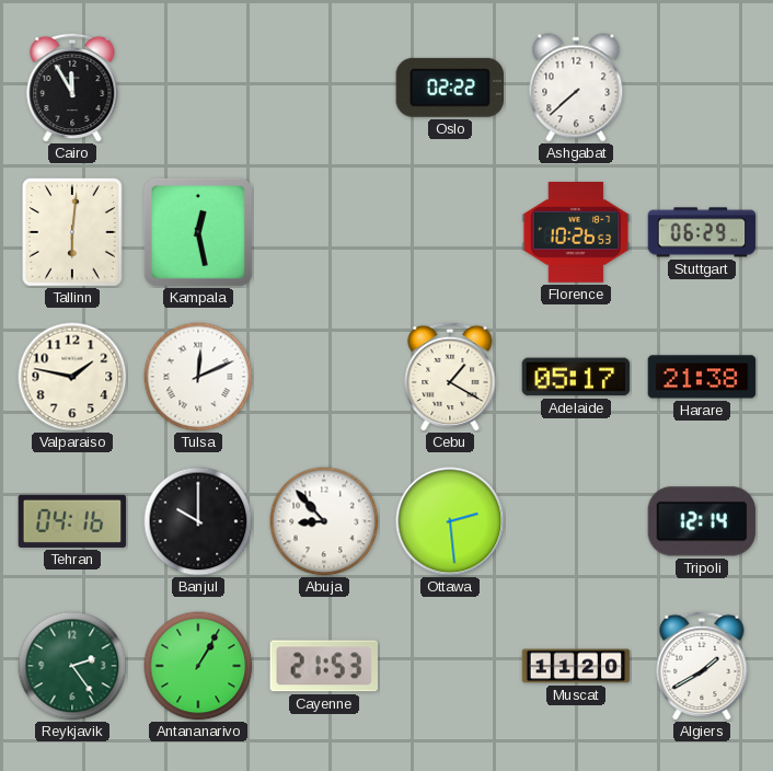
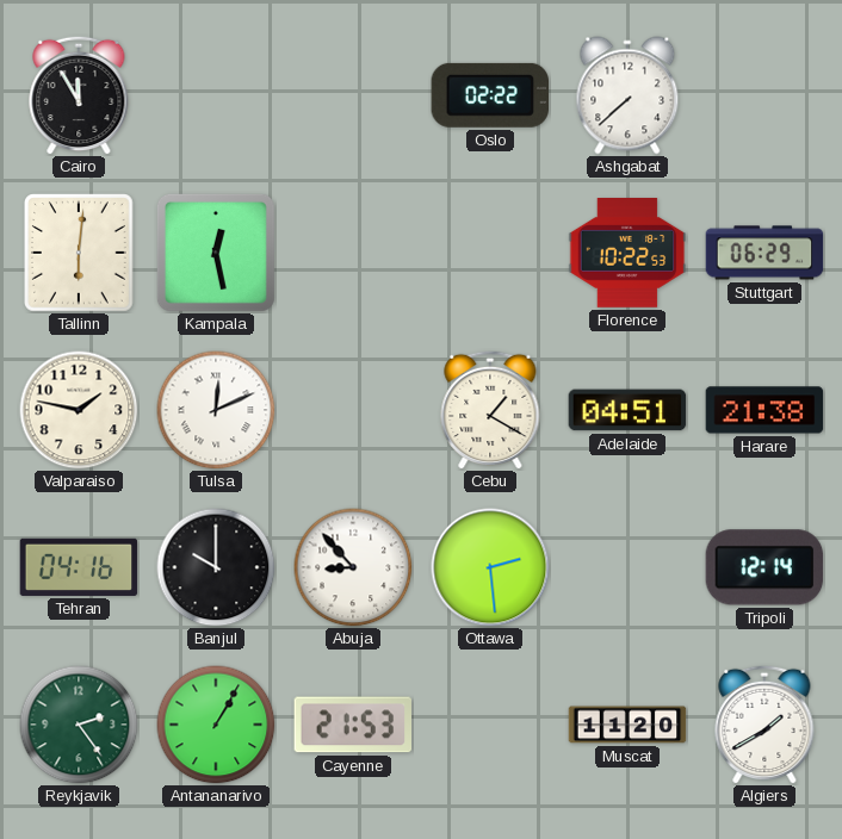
Florence: 10:26 -> 10:22 (627, 254)
Adelaide: 05:17 -> 04:51 (627, 410)
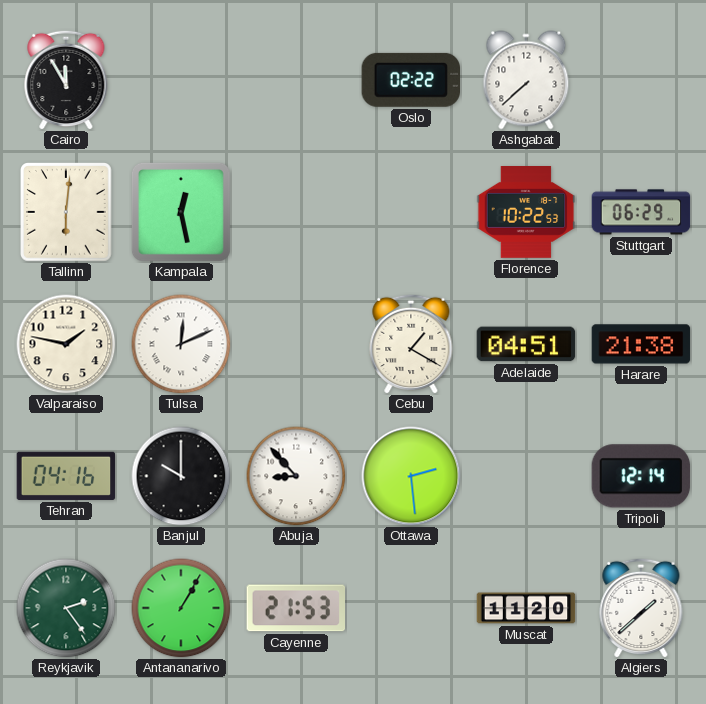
Algiers: 1:40 -> 1:38 (641, 608)
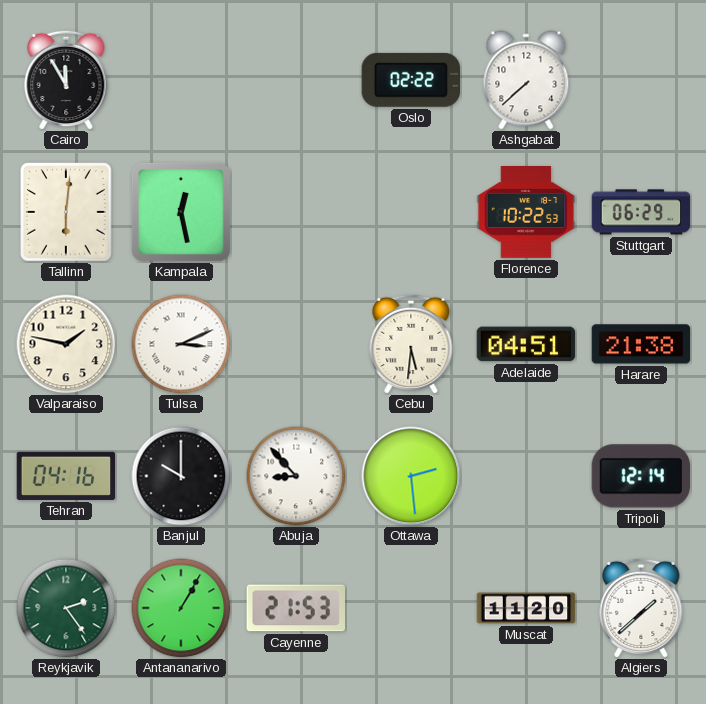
Tulsa: 12:11 -> 3:11 (181, 344)
Cebu: 1:20 -> 5:31 (411, 344)
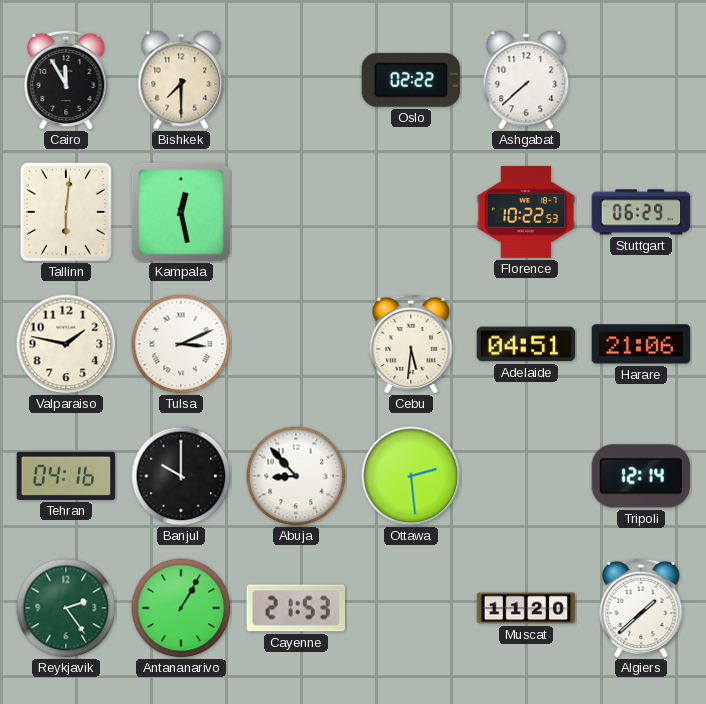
Bishkek: none -> 7:30 (181, 80)
Harare: 21:38 -> 21:06 (641, 344)
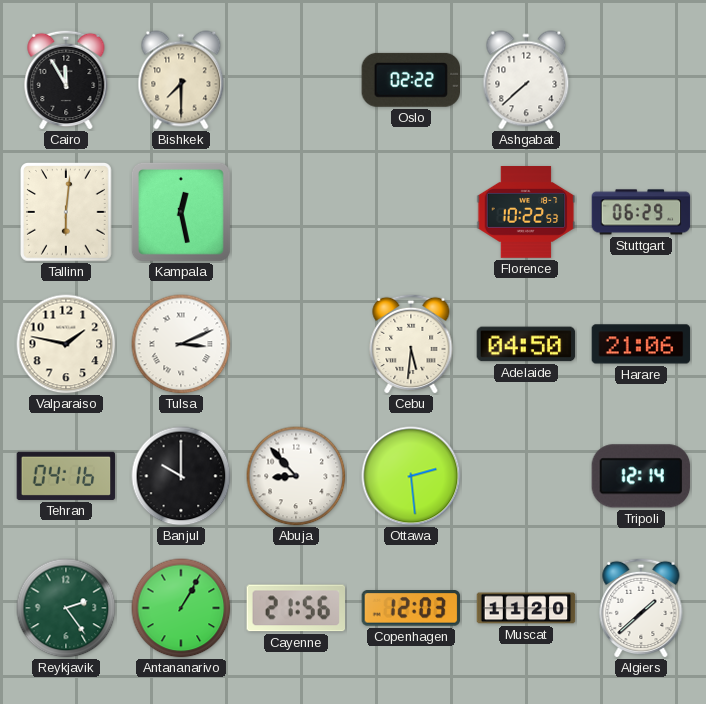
Adelaide: 04:51 -> 04:50 (526, 344)
Cayenne: 21:53 -> 21:56 (296, 608)
Copenhagen: none -> 12:03 (411, 608)
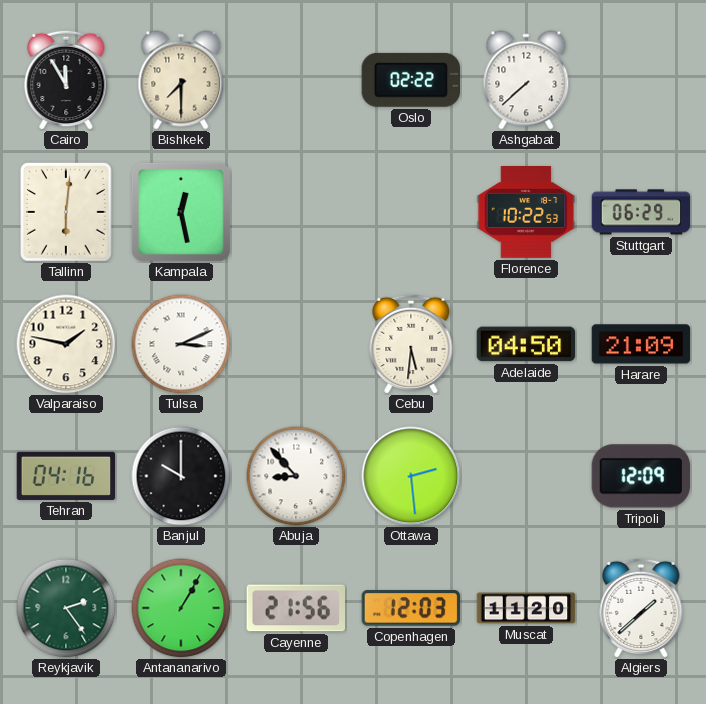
Harare: 21:06 -> 21:09 (641, 344)
Tripoli: 12:14 -> 12:09 (641, 476)
